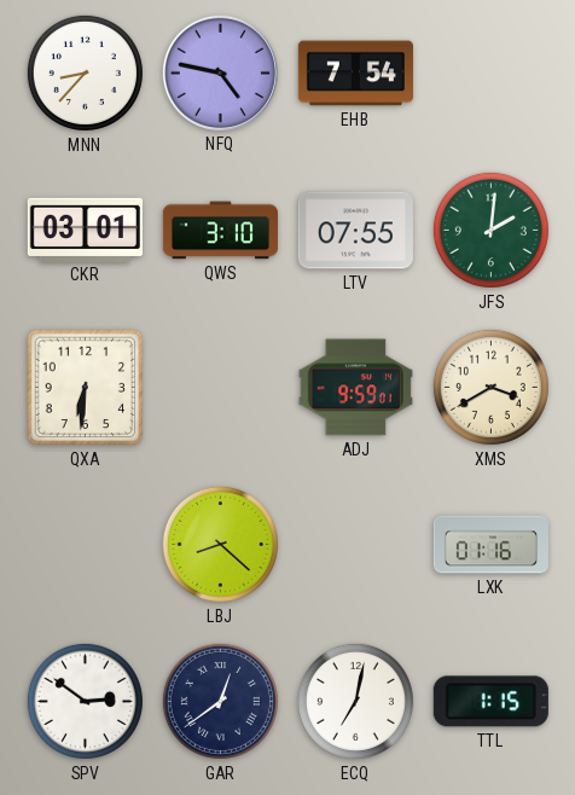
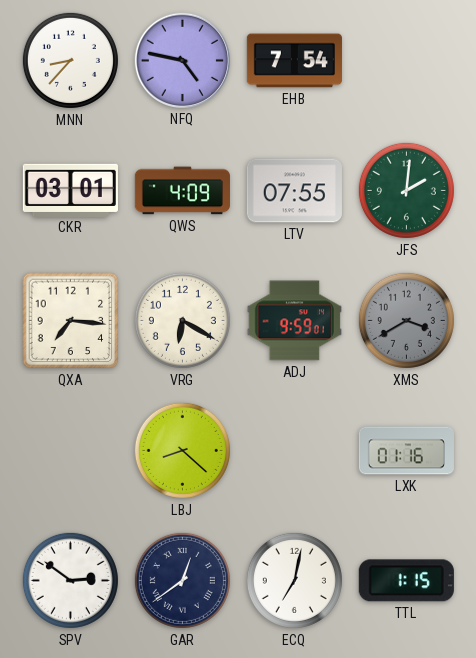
QWS: 3:10 -> 4:09 (182, 191)
QXA: 6:31 -> 7:16 (71, 321)
VRG: none -> 6:20 (182, 320)
XMS dial: cream -> grey (406, 320)
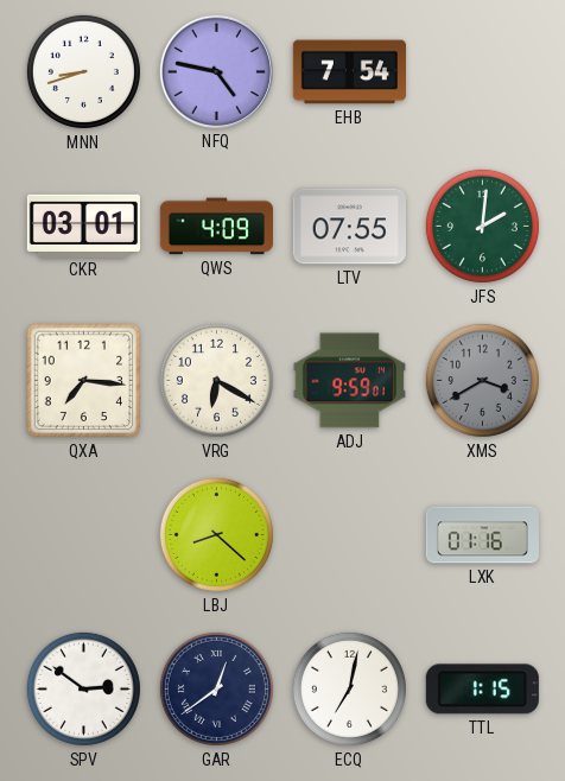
MNN: 8:37 -> 8:42 (83, 71)
